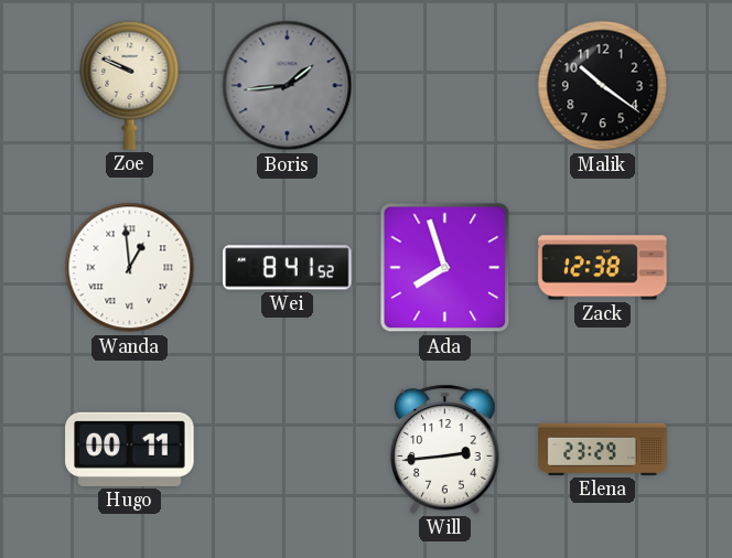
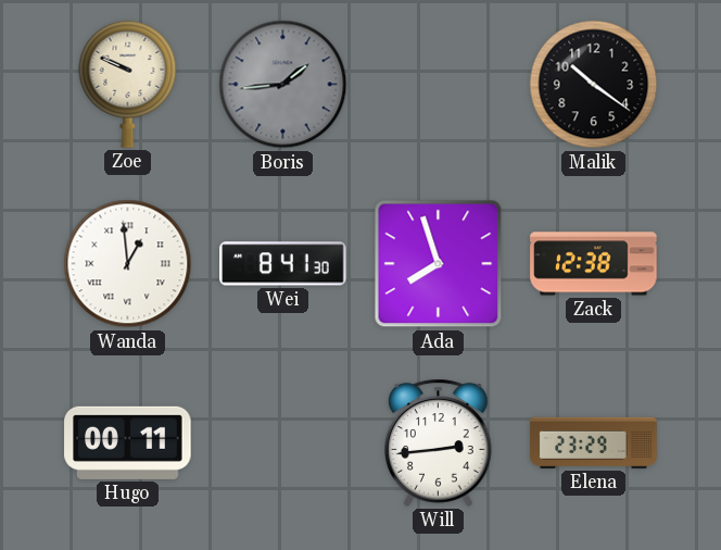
Wei: 8:41:52 -> 8:41:30 (283, 264)
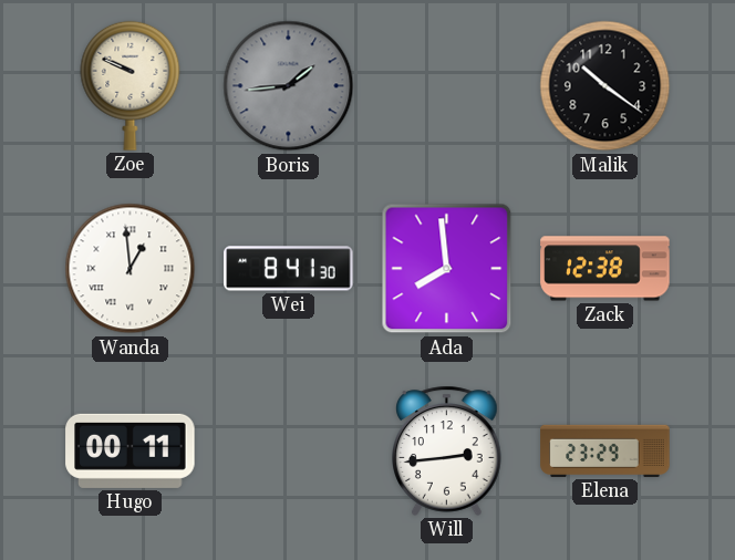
Ada: 7:57 -> 7:59 (447, 269)
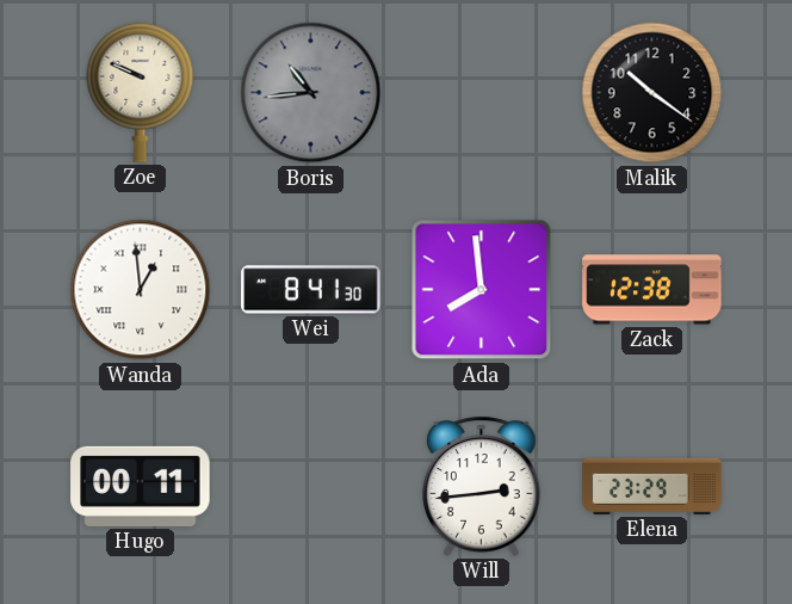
Boris: 1:44 -> 10:44 (311, 93)
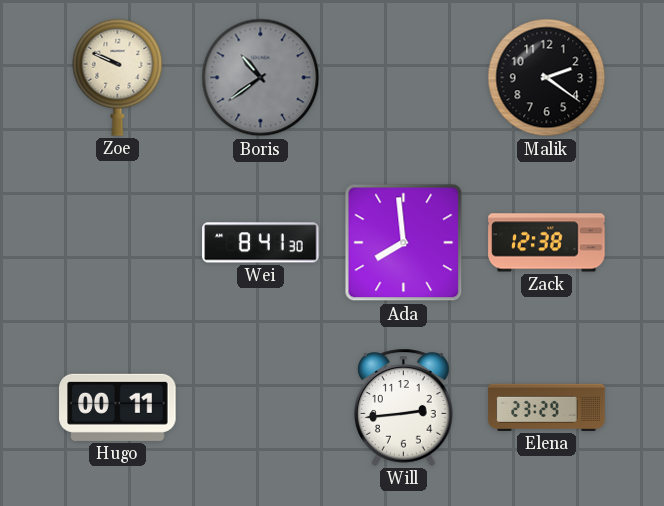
Boris: 10:44 -> 10:39 (261, 78)
Malik: 10:21 -> 2:21 (547, 78)
Wanda: 12:59 -> none (141, 290)
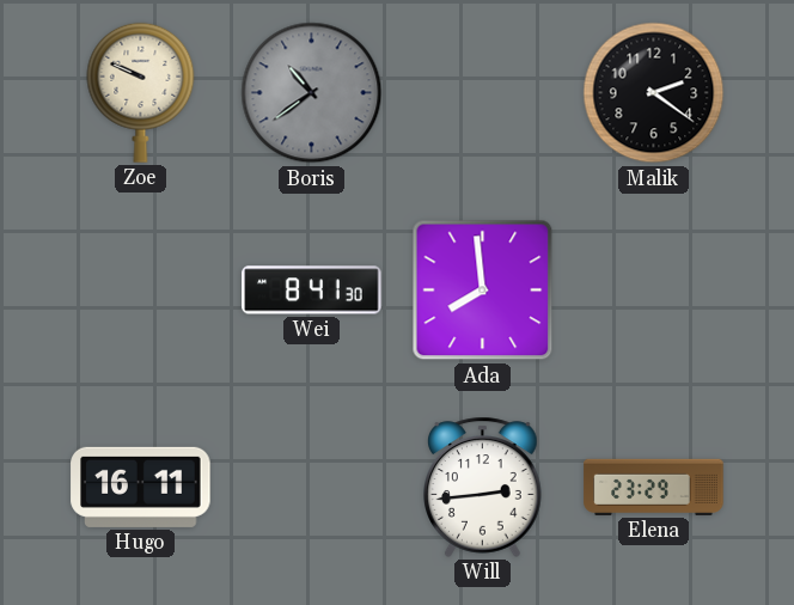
Zack: 12:38 -> none (547, 243)
Hugo: 00:11 -> 16:11 (141, 487)
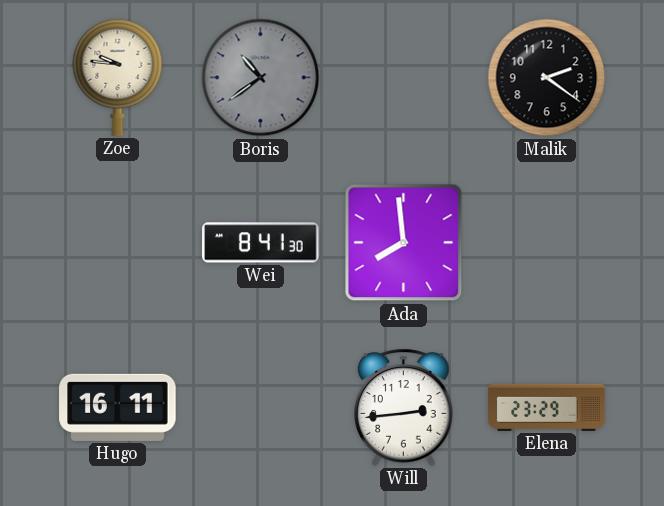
Zoe: 9:49 -> 9:46 (118, 77)
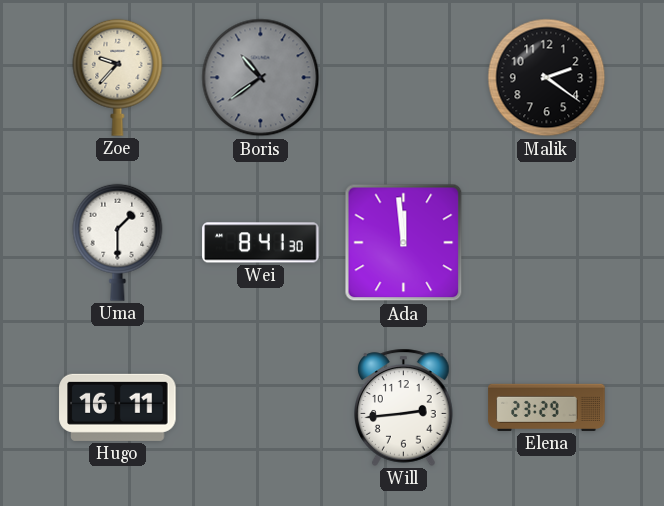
Zoe: 9:46 -> 9:37 (118, 77)
Uma: none -> 1:30 (118, 242)
Ada: 7:59 -> 11:59 (404, 243)
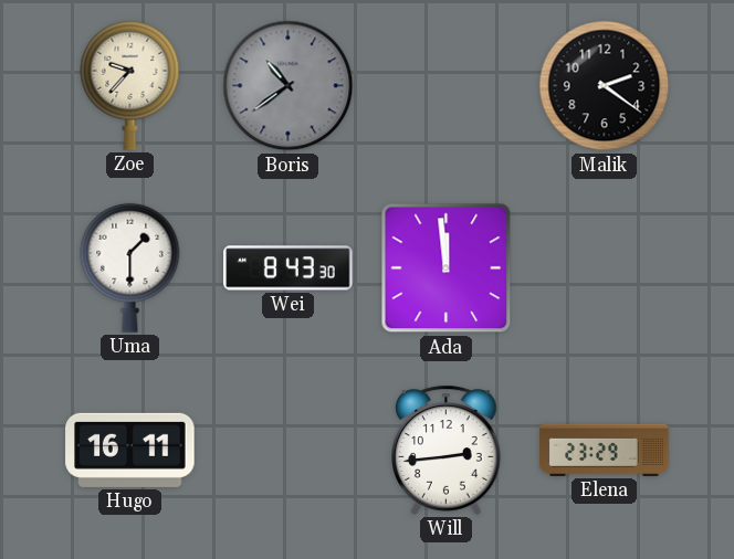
Wei: 8:41 -> 8:43 (289, 268)
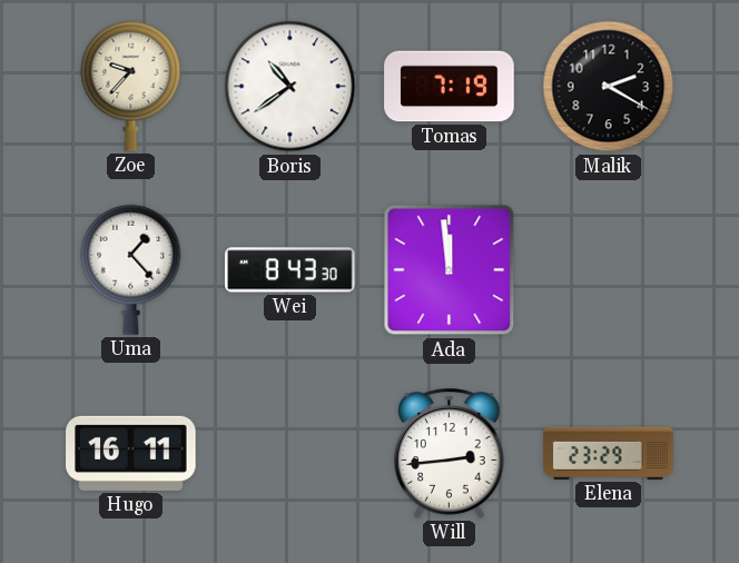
Boris dial: grey -> white (290, 87)
Tomas: none -> 7:19 (450, 87)
Malik: 2:21 -> 2:20 (609, 87)
Uma: 1:30 -> 1:23 (131, 269)
